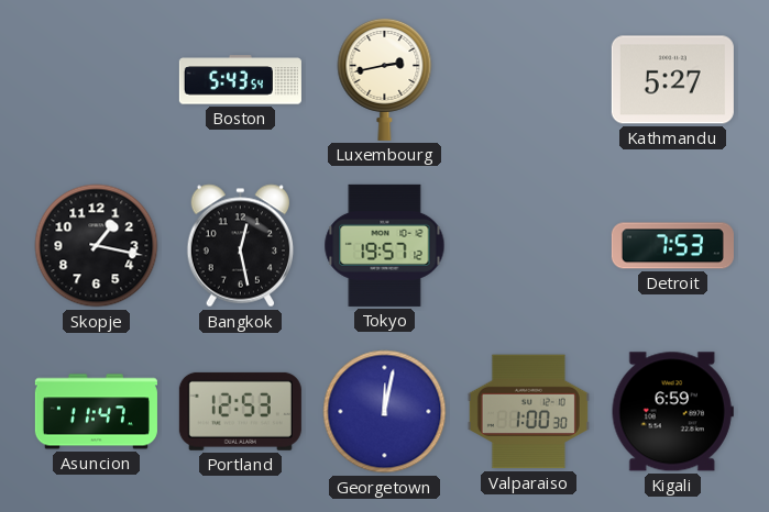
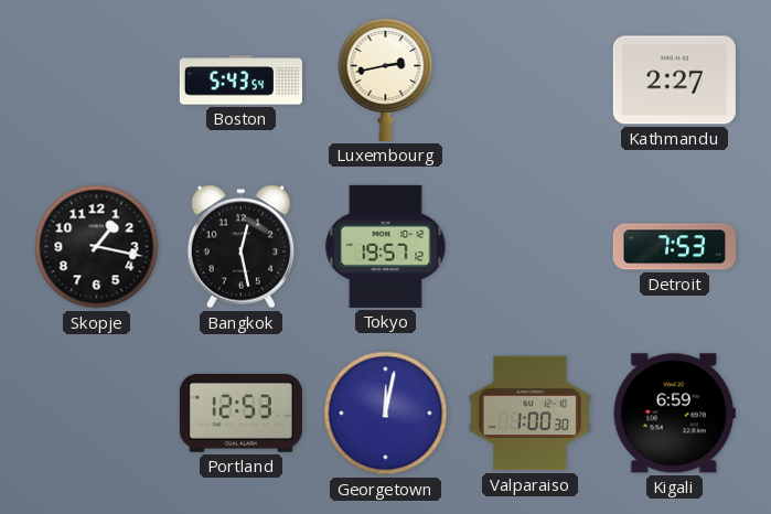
Kathmandu: 5:27 -> 2:27 (674, 81)
Asuncion: 11:47 -> none (96, 412)
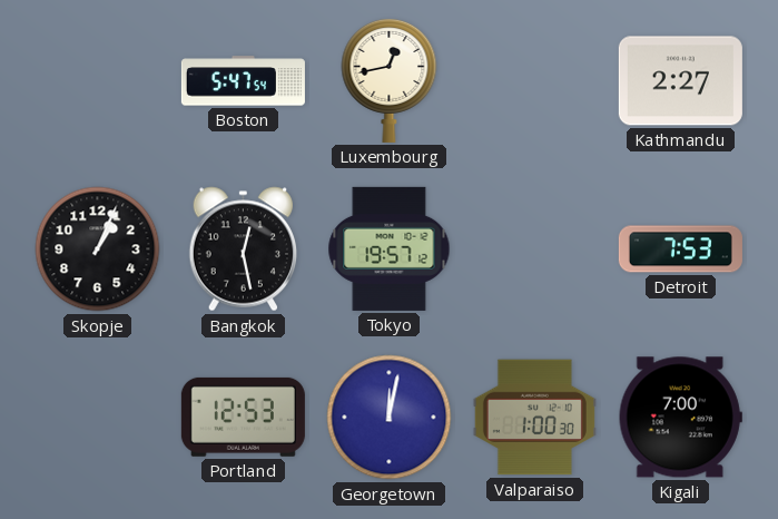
Boston: 5:43 -> 5:47 (243, 81)
Luxembourg: 2:43 -> 12:43 (390, 80)
Skopje: 1:17 -> 1:04 (98, 249)
Kigali: 6:59 -> 7:00 (680, 418)
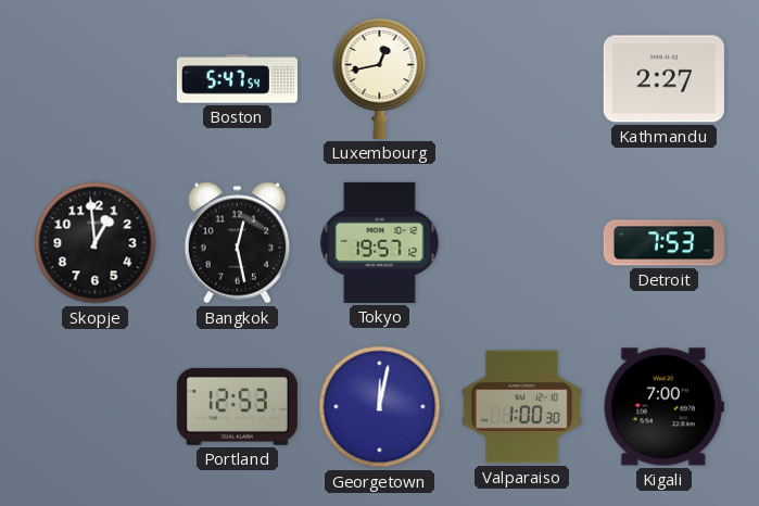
Skopje: 1:04 -> 12:59 (96, 243)
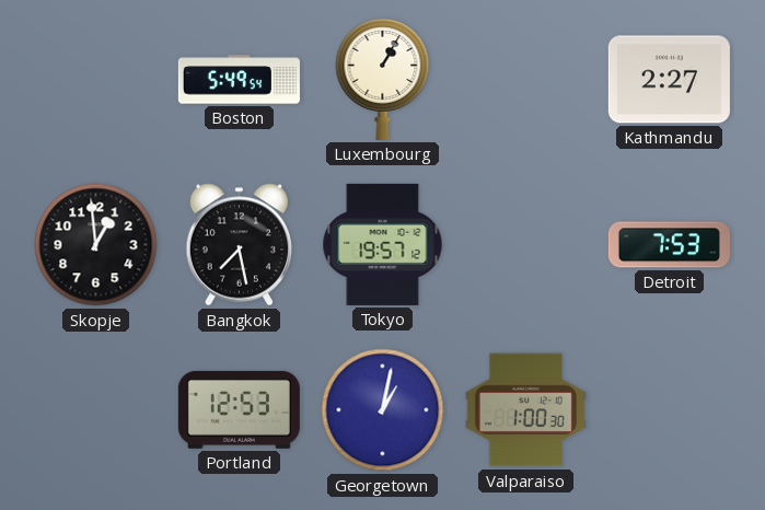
Boston: 5:47 -> 5:49 (239, 80)
Luxembourg: 12:43 -> 1:05 (383, 79)
Bangkok: 12:28 -> 7:28 (239, 245)
Georgetown: 12:02 -> 1:02 (383, 410)
Kigali: 7:00 -> none (663, 407)
